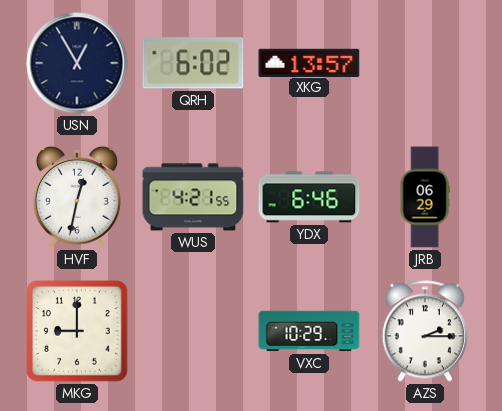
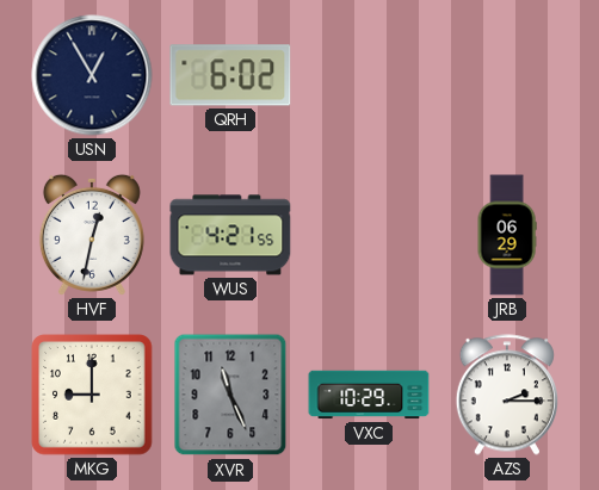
XKG: 13:57 -> none (309, 62)
YDX: 6:46 -> none (309, 197)
XVR: none -> 11:26 (230, 395)
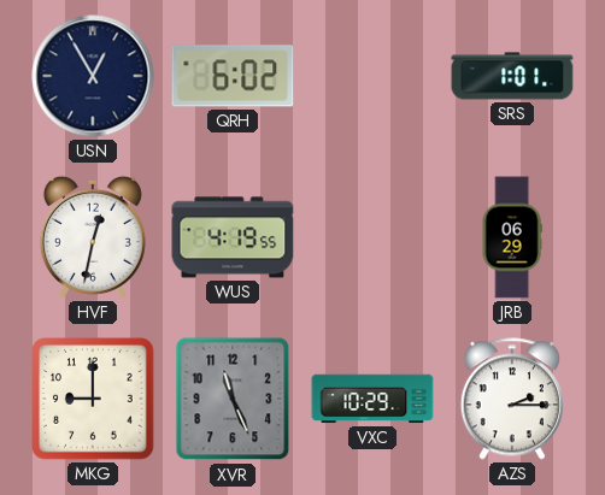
SRS: none -> 1:01 (512, 76)
WUS: 4:21 -> 4:19 (233, 237)
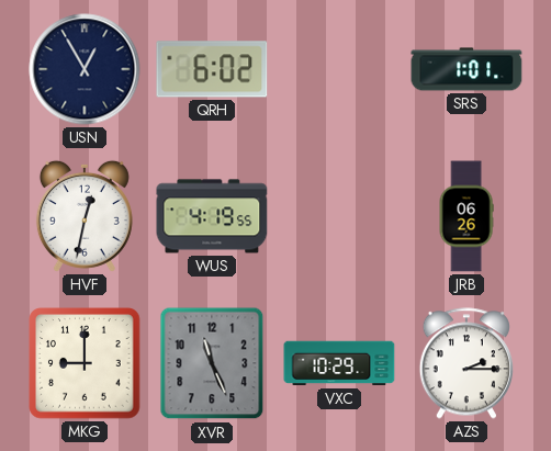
JRB: 06:29 -> 06:26 (466, 216)
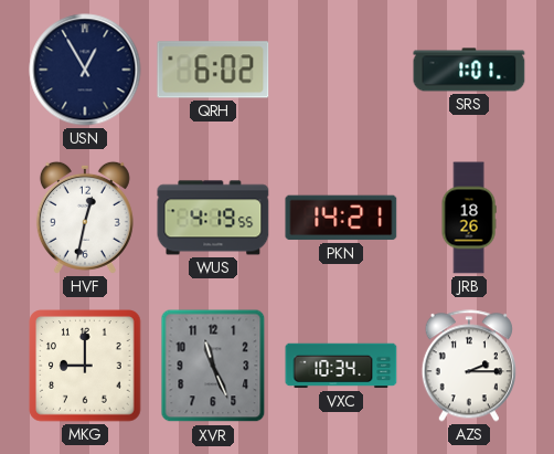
PKN: none -> 14:21 (341, 218)
JRB: 06:26 -> 18:26 (469, 218)
VXC: 10:29 -> 10:34 (341, 366)
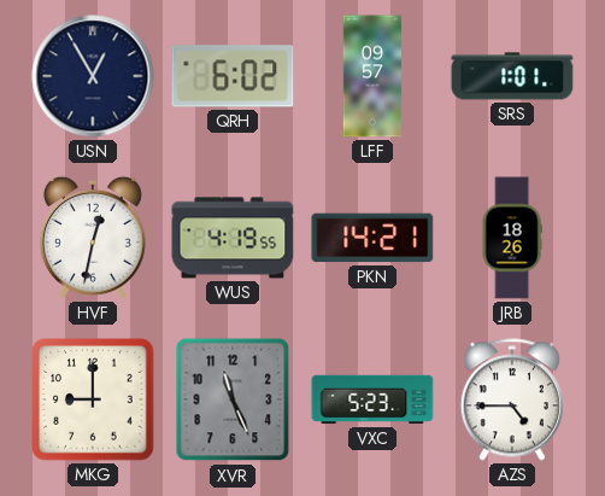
LFF: none -> 09:57 (372, 76)
VXC: 10:34 -> 5:23 (372, 399)
AZS: 2:15 -> 4:45 (512, 399)
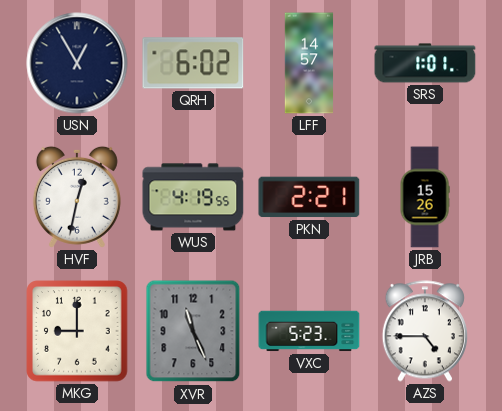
LFF: 09:57 -> 14:57 (309, 63)
PKN: 14:21 -> 2:21 (309, 197)
JRB: 18:26 -> 15:26 (425, 197)
